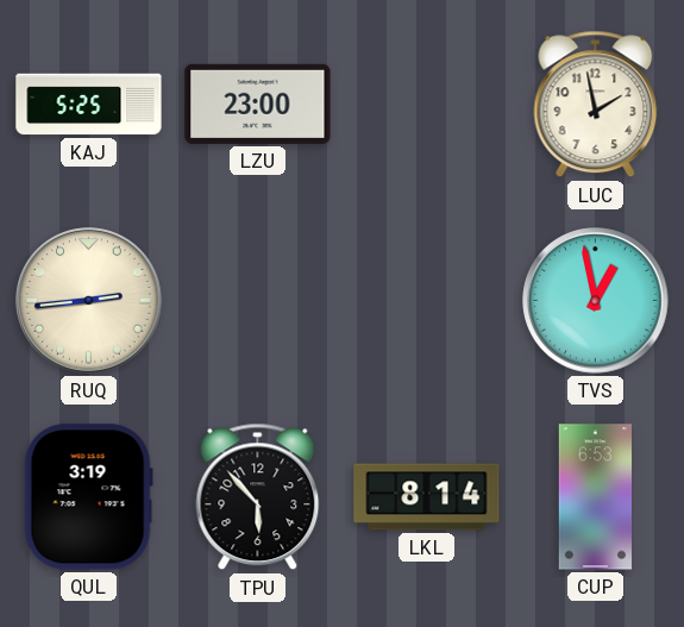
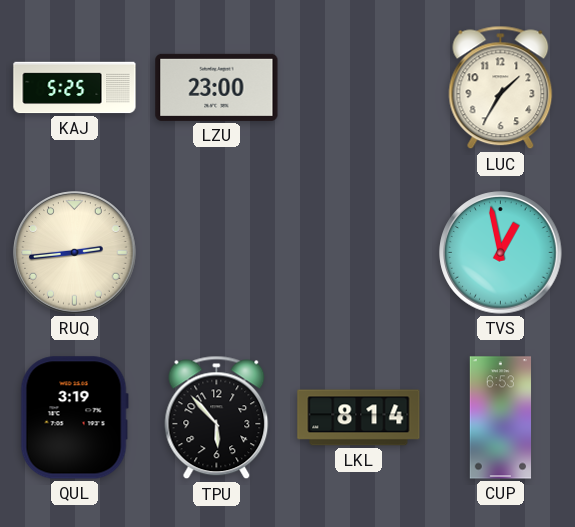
LUC: 1:58 -> 1:35 (501, 88)
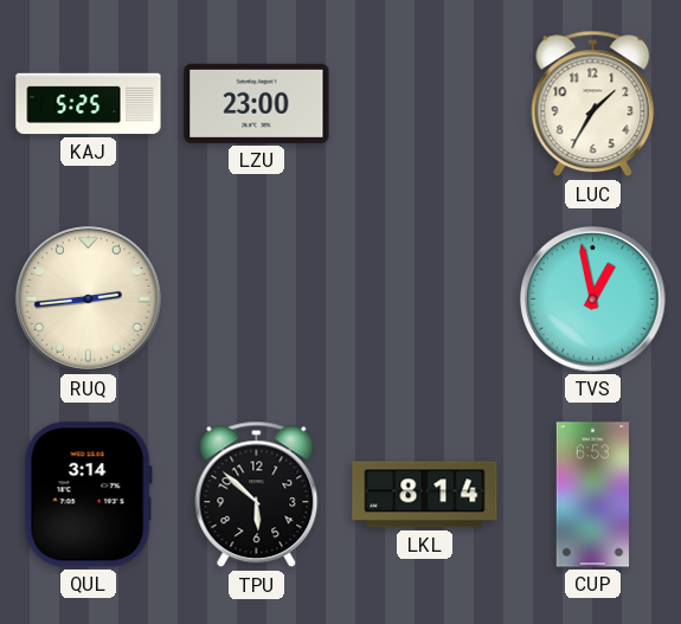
QUL: 3:19 -> 3:14 (88, 495)
TPU: 5:53 -> 5:52 (257, 495)
